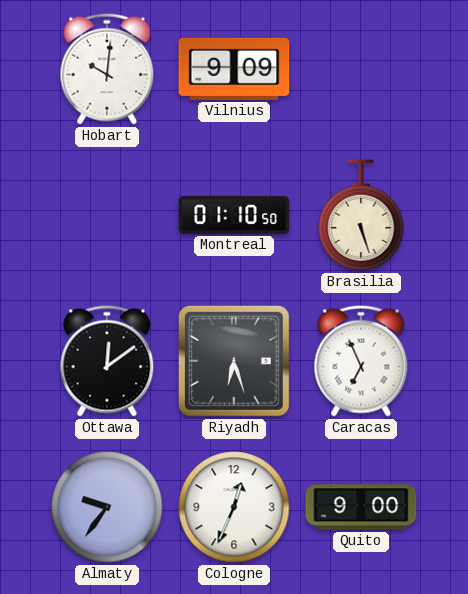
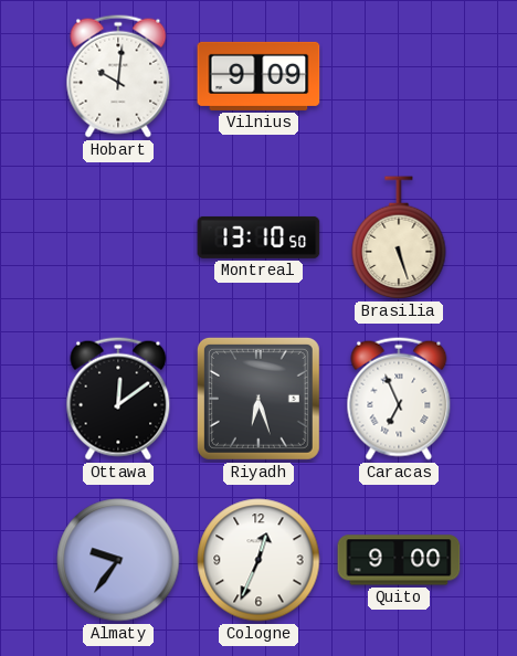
Montreal: 01:10 -> 13:10 (258, 237)
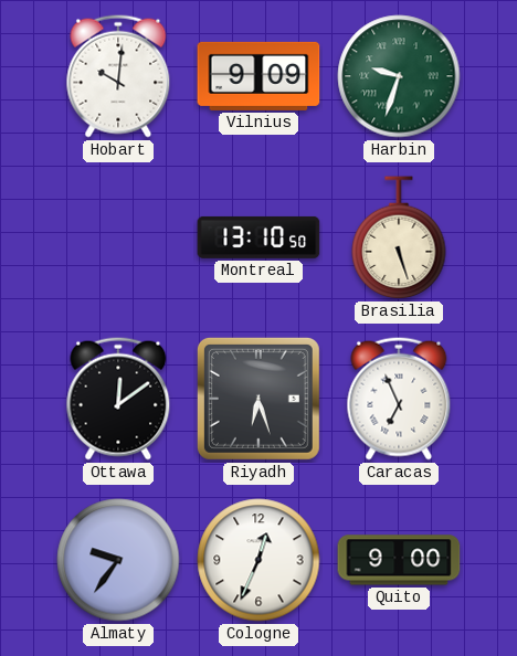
Harbin: none -> 9:33 (399, 76)
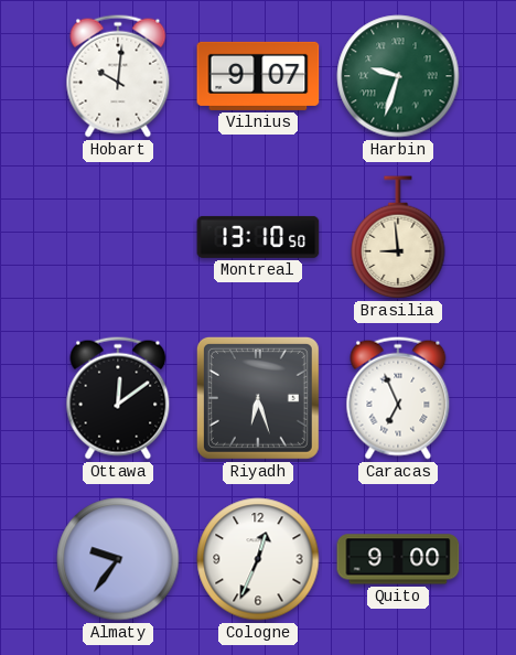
Vilnius: 9:09 -> 9:07 (258, 76)
Brasilia: 5:27 -> 8:59 (398, 238)
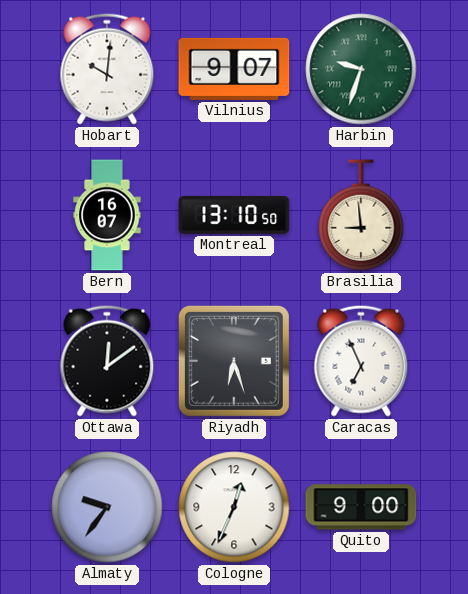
Bern: none -> 16:07 (107, 215)
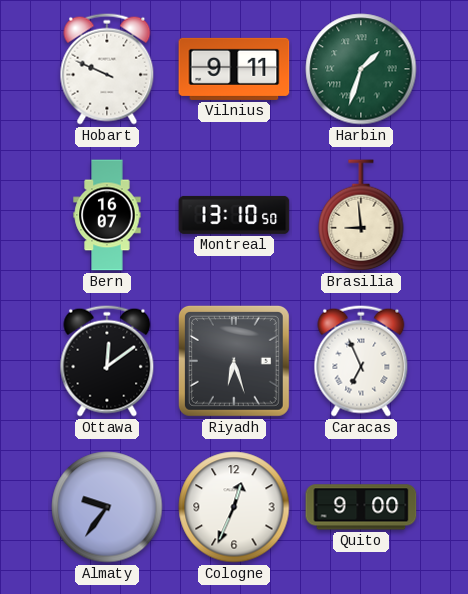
Hobart: 10:01 -> 9:49 (107, 69)
Vilnius: 9:07 -> 9:11 (234, 69)
Harbin: 9:33 -> 1:33 (361, 69)
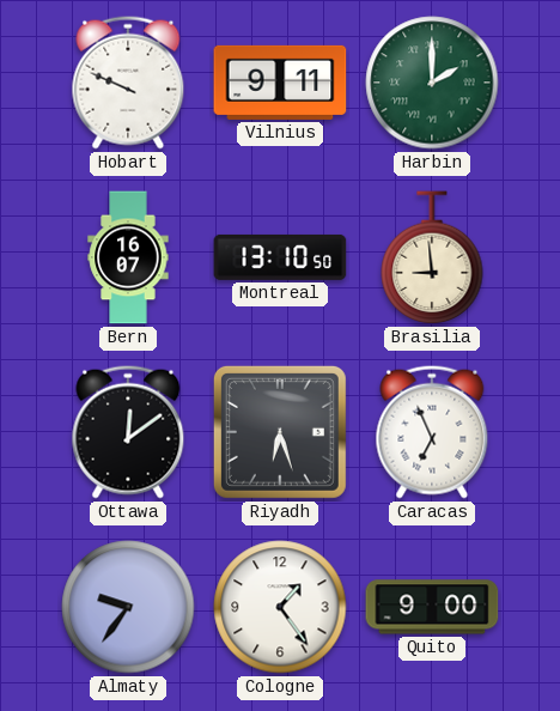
Harbin: 1:33 -> 2:00 (432, 83)
Cologne: 12:34 -> 1:24 (280, 607)
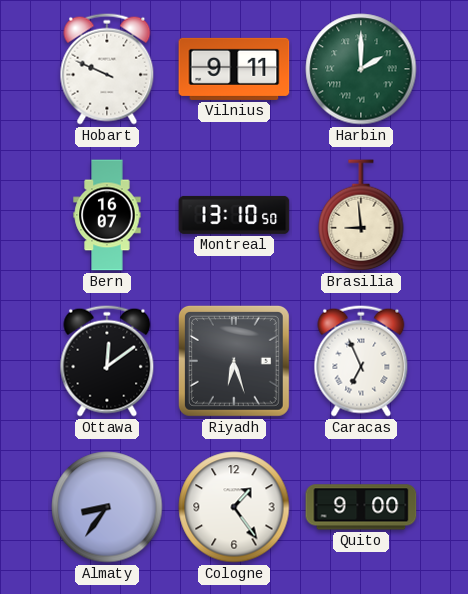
Almaty: 9:36 -> 8:36 (107, 507)
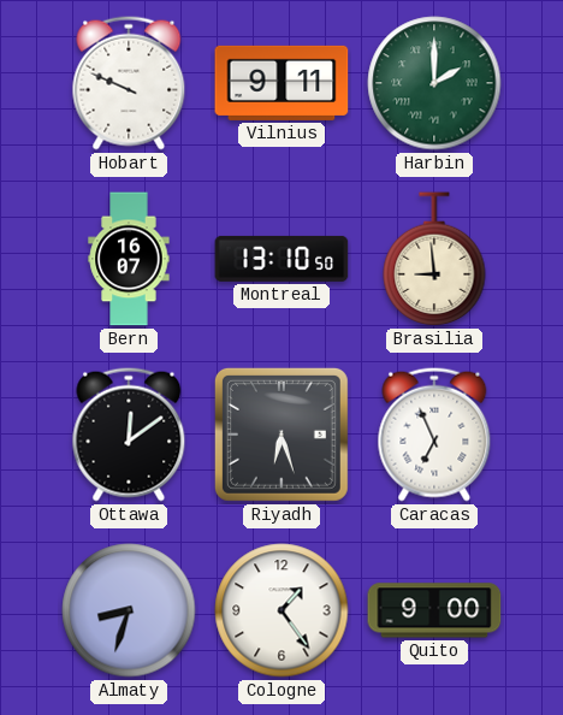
Almaty: 8:36 -> 8:33 (129, 610)
